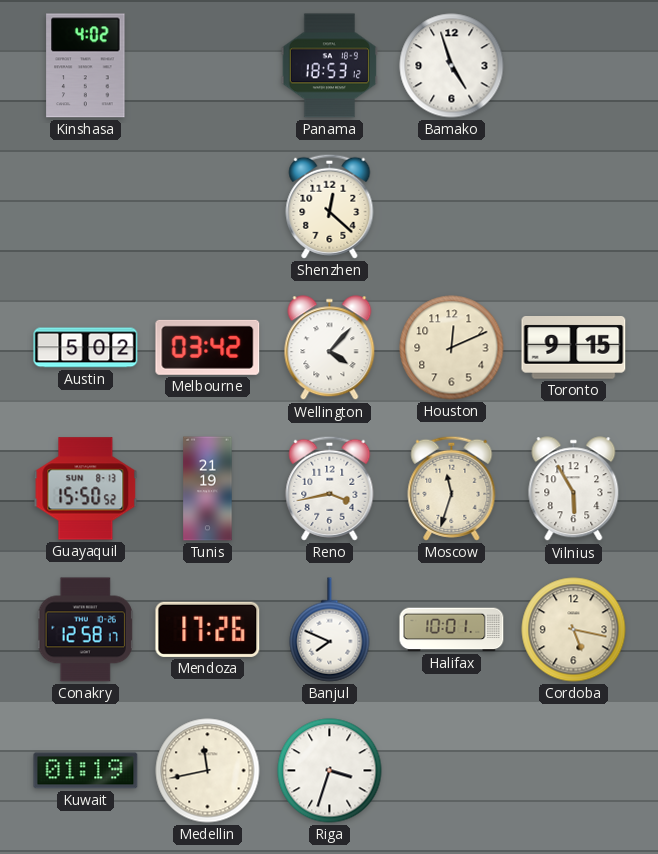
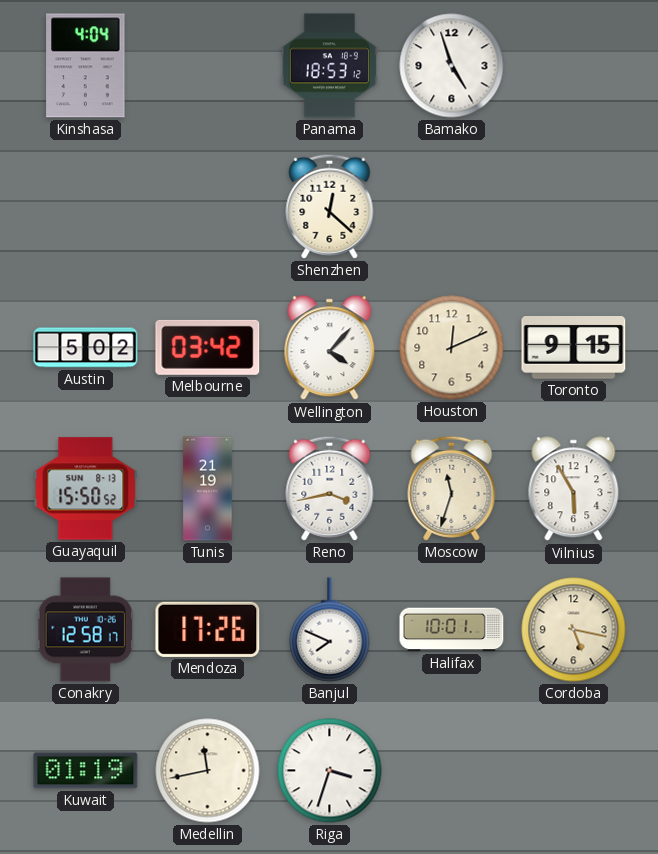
Kinshasa: 4:02 -> 4:04 (86, 66)
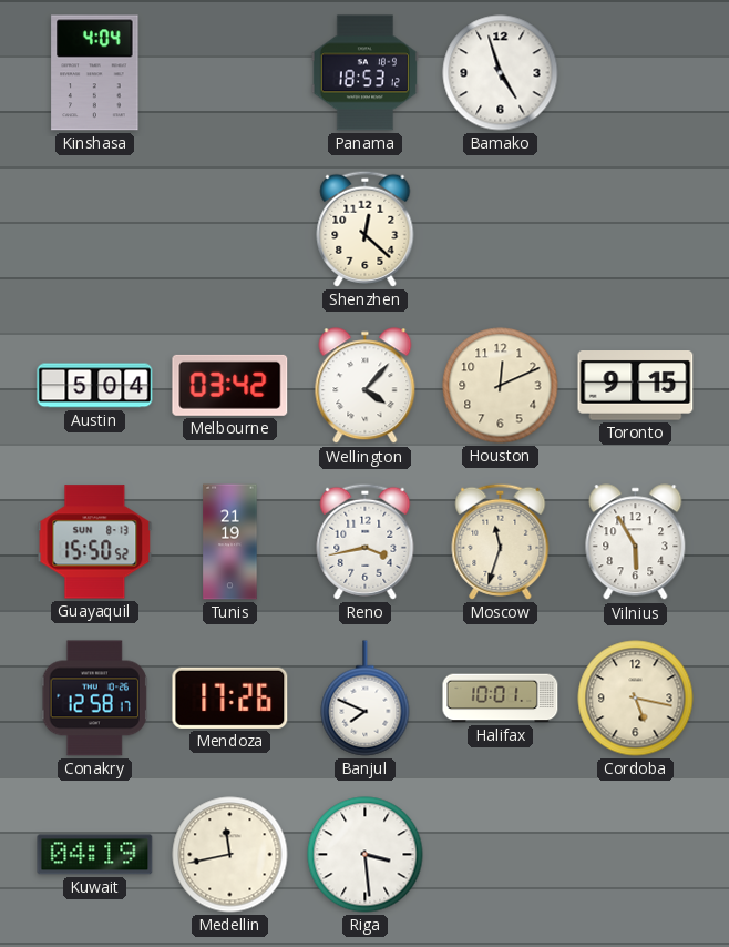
Austin: 5:02 -> 5:04 (95, 386)
Kuwait: 01:19 -> 04:19 (95, 855)
Riga: 3:33 -> 3:29 (366, 855)
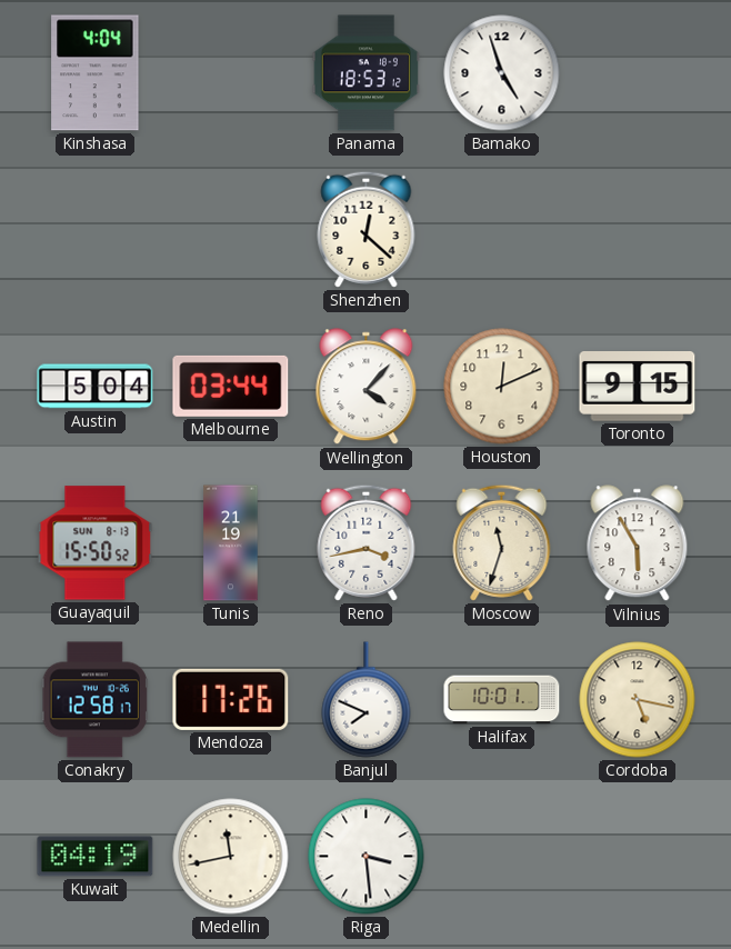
Melbourne: 03:42 -> 03:44 (231, 386)
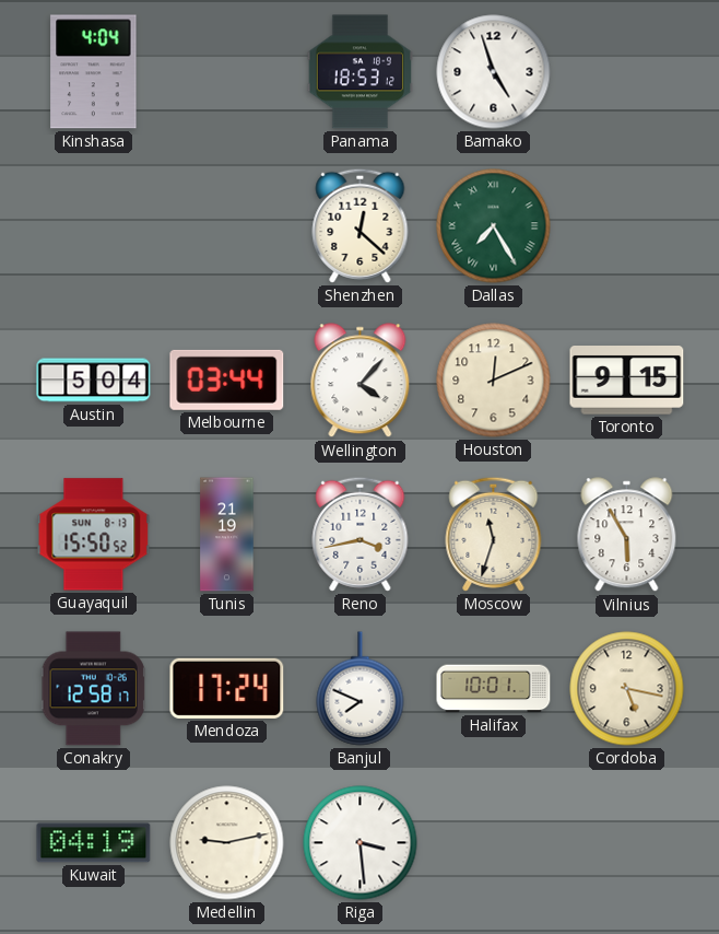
Dallas: none -> 7:25 (494, 226)
Mendoza: 17:26 -> 17:24 (227, 688)
Medellin: 11:43 -> 9:13 (227, 843)
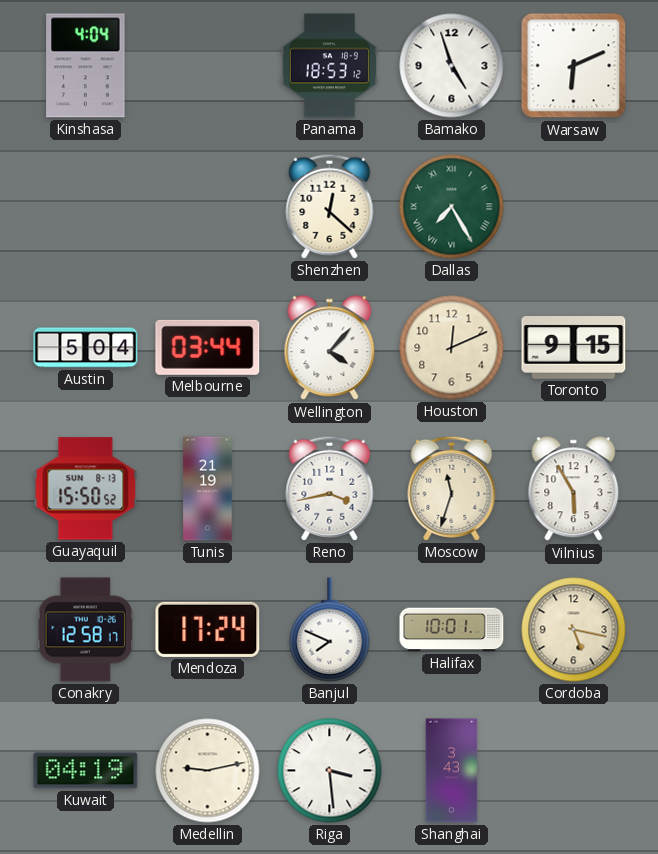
Warsaw: none -> 6:11 (574, 66)
Shanghai: none -> 3:43 (452, 771)
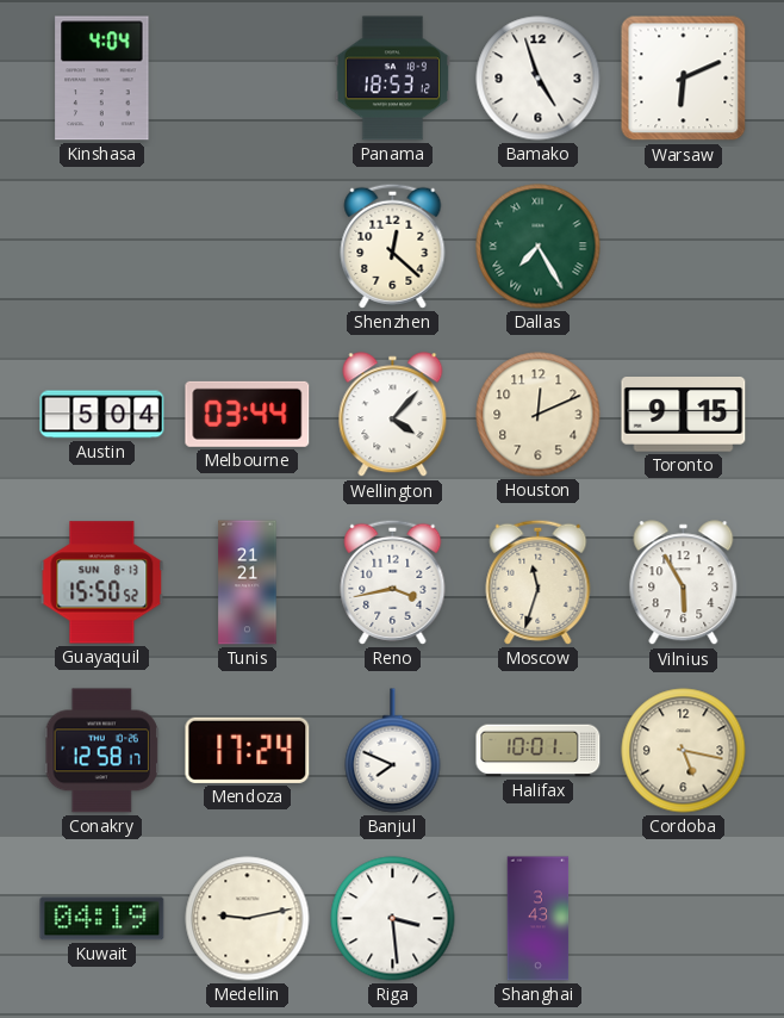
Tunis: 21:19 -> 21:21 (248, 583)
